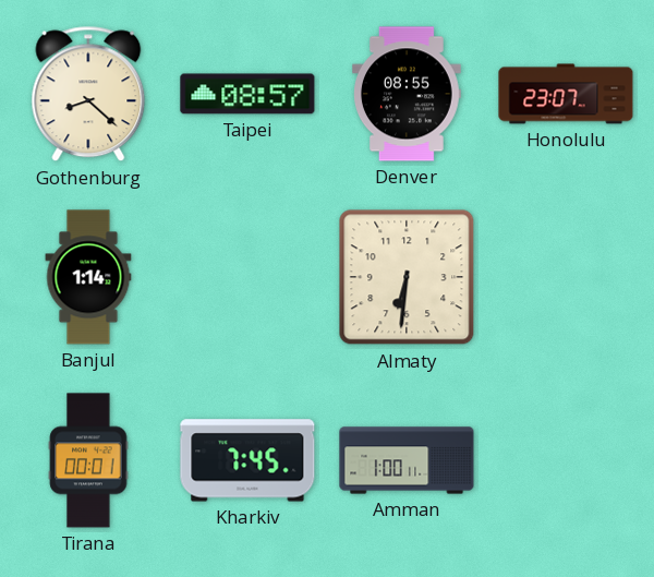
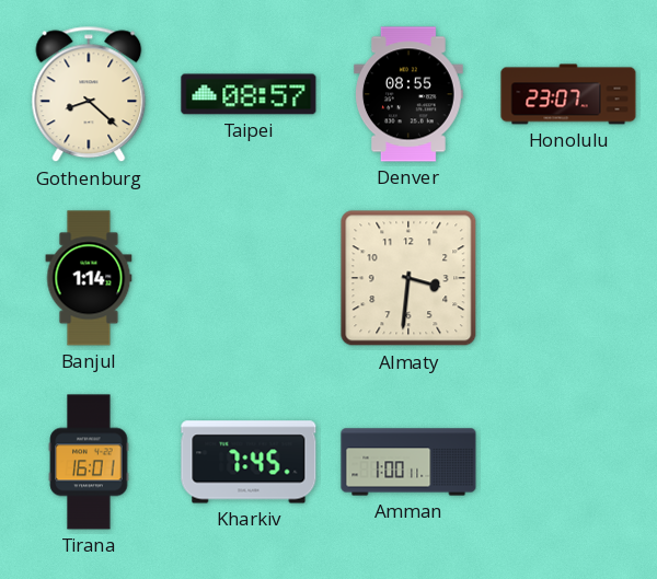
Almaty: 6:31 -> 3:31 (408, 278)
Tirana: 00:01 -> 16:01 (89, 462)
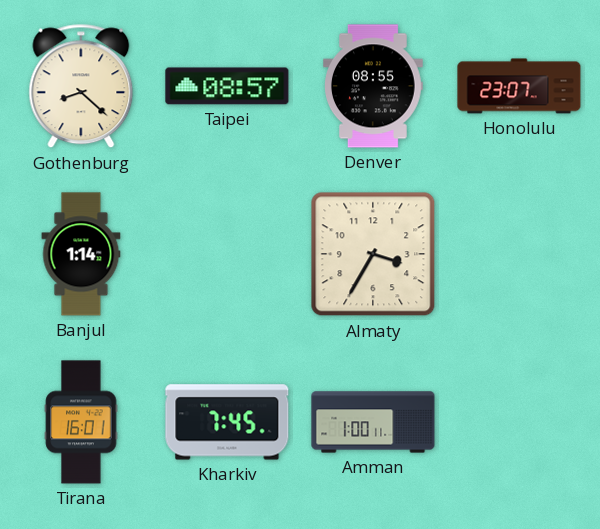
Almaty: 3:31 -> 3:35 (373, 254)
